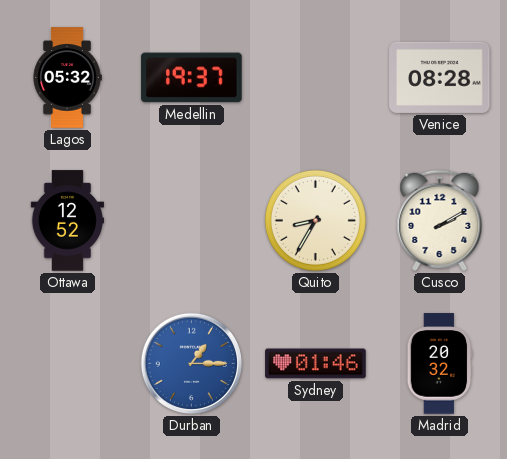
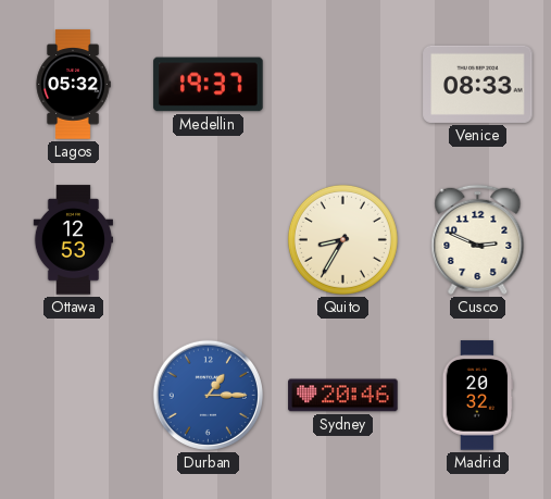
Venice: 08:28 -> 08:33 (478, 84)
Ottawa: 12:52 -> 12:53 (73, 240)
Cusco: 2:10 -> 2:49 (478, 239)
Sydney: 01:46 -> 20:46 (343, 396)
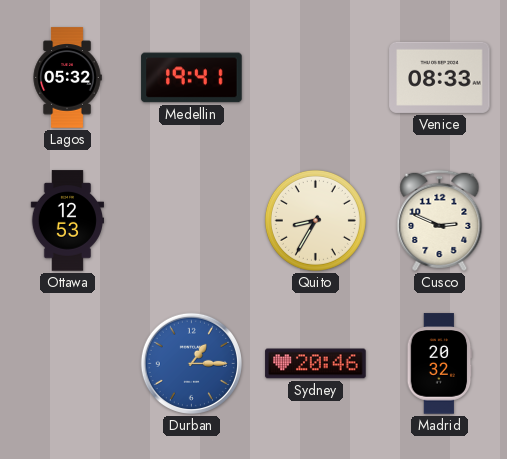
Medellin: 19:37 -> 19:41 (192, 78)
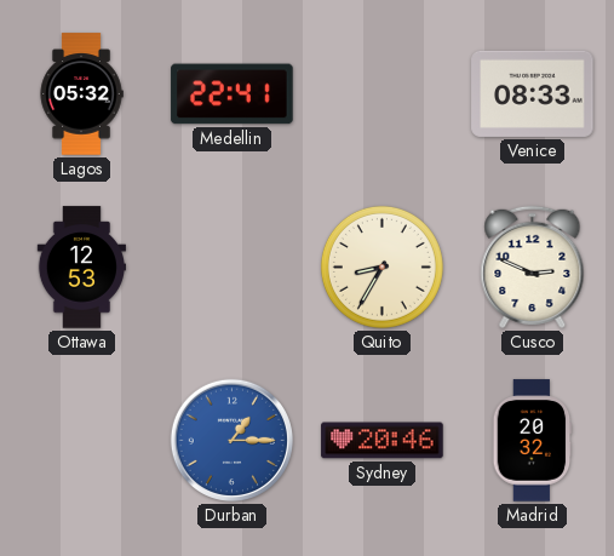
Medellin: 19:41 -> 22:41 (233, 94)
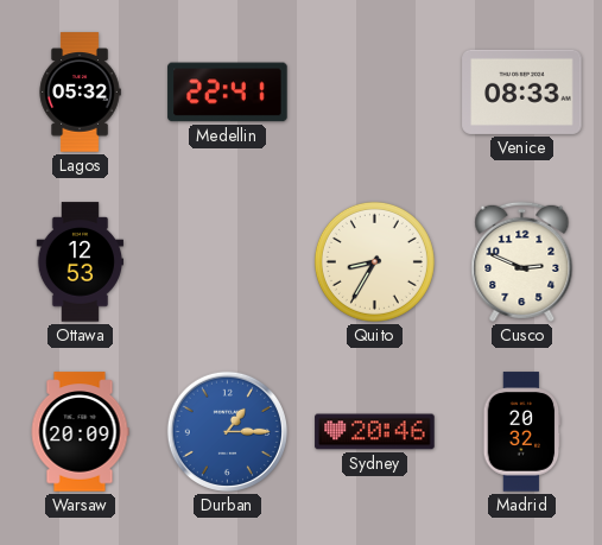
Warsaw: none -> 20:09 (80, 432)
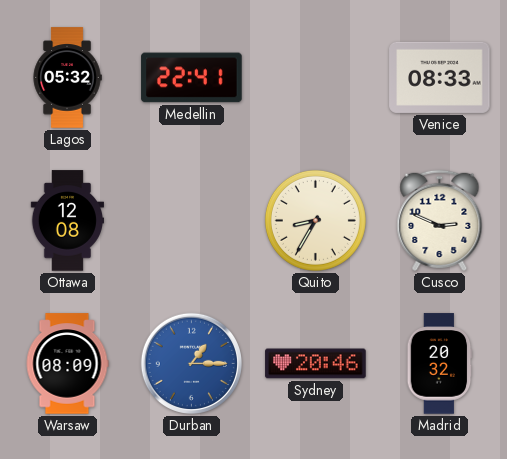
Ottawa: 12:53 -> 12:08 (67, 221)
Warsaw: 20:09 -> 08:09 (67, 364)
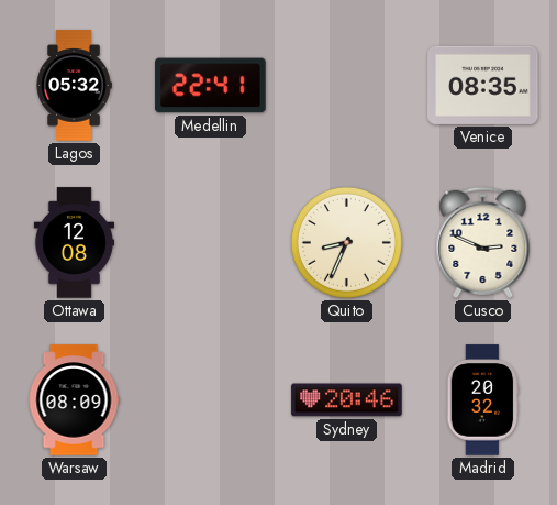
Venice: 08:33 -> 08:35 (483, 85)
Quito: 8:35 -> 8:34 (346, 242)
Durban: 1:15 -> none (191, 363)
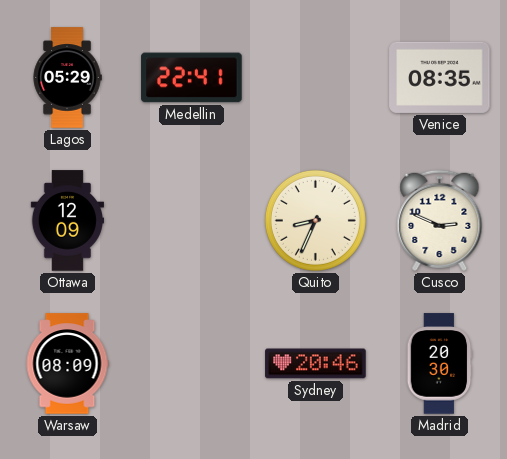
Lagos: 05:32 -> 05:29 (67, 78)
Ottawa: 12:08 -> 12:09 (67, 221)
Madrid: 20:32 -> 20:30 (440, 364)
